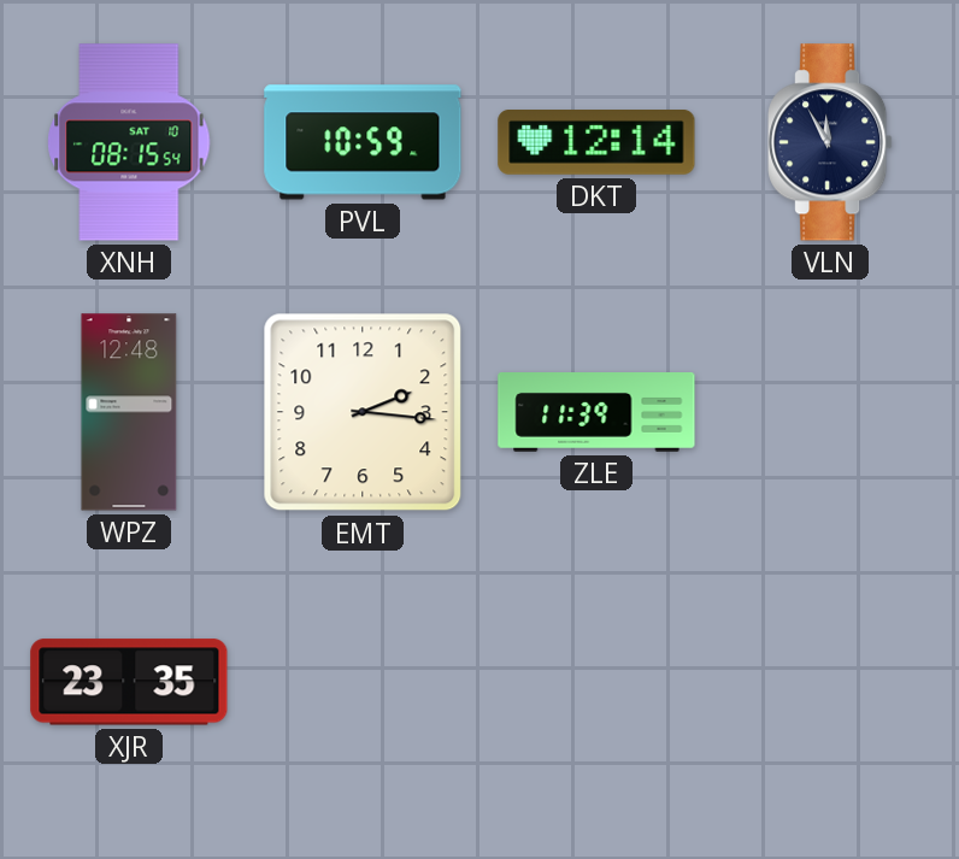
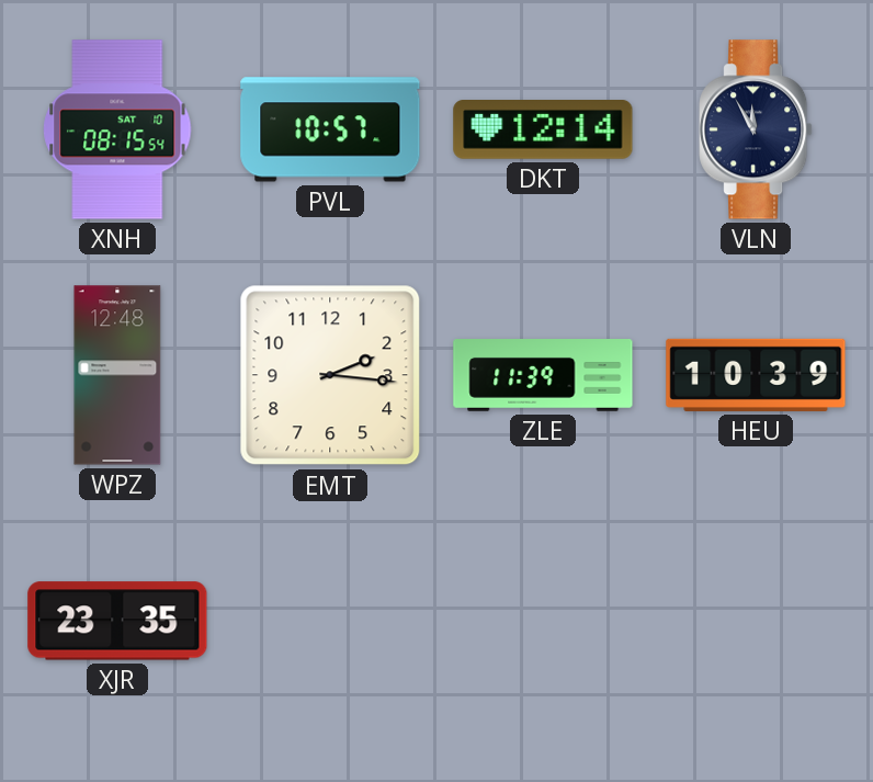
PVL: 10:59 -> 10:57 (330, 129)
HEU: none -> 10:39 (756, 375)
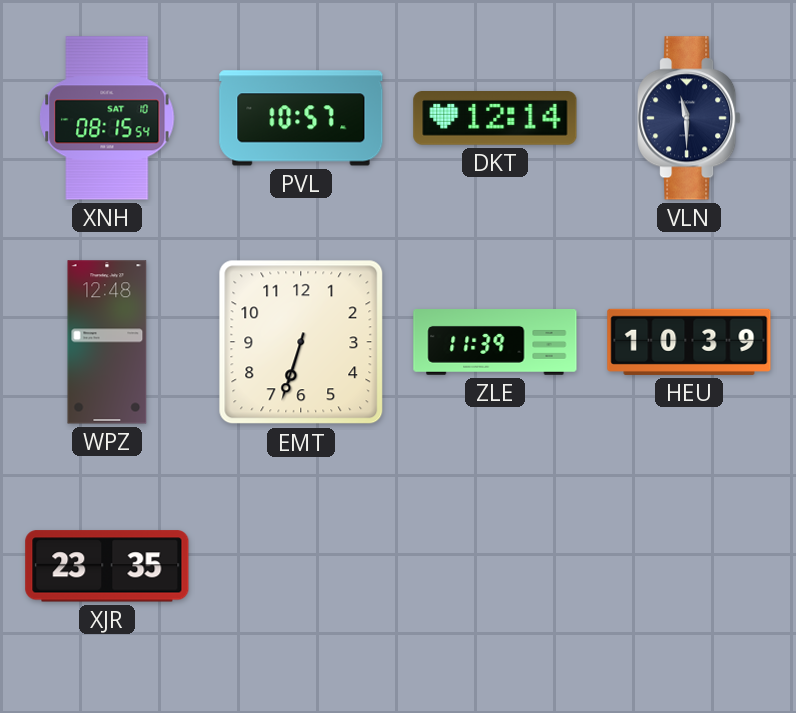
VLN: 11:55 -> 11:30 (689, 118)
EMT: 2:16 -> 6:33 (301, 342)
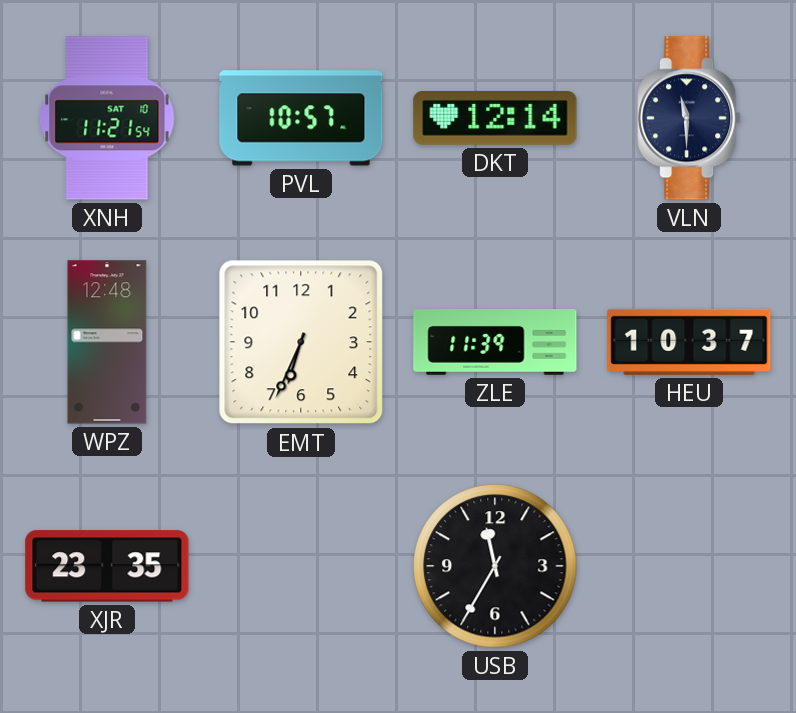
XNH: 08:15 -> 11:21 (107, 118)
EMT: 6:33 -> 6:34 (301, 342)
HEU: 10:39 -> 10:37 (689, 342)
USB: none -> 11:35 (495, 566)
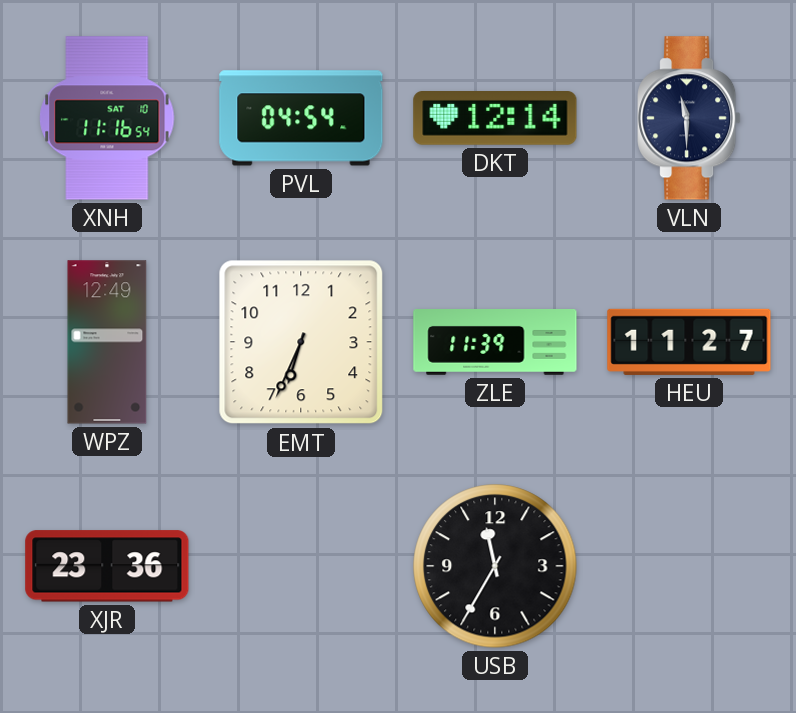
XNH: 11:21 -> 11:16 (107, 118)
PVL: 10:57 -> 04:54 (301, 118)
WPZ: 12:48 -> 12:49 (107, 342)
HEU: 10:37 -> 11:27 (689, 342)
XJR: 23:35 -> 23:36 (107, 566)
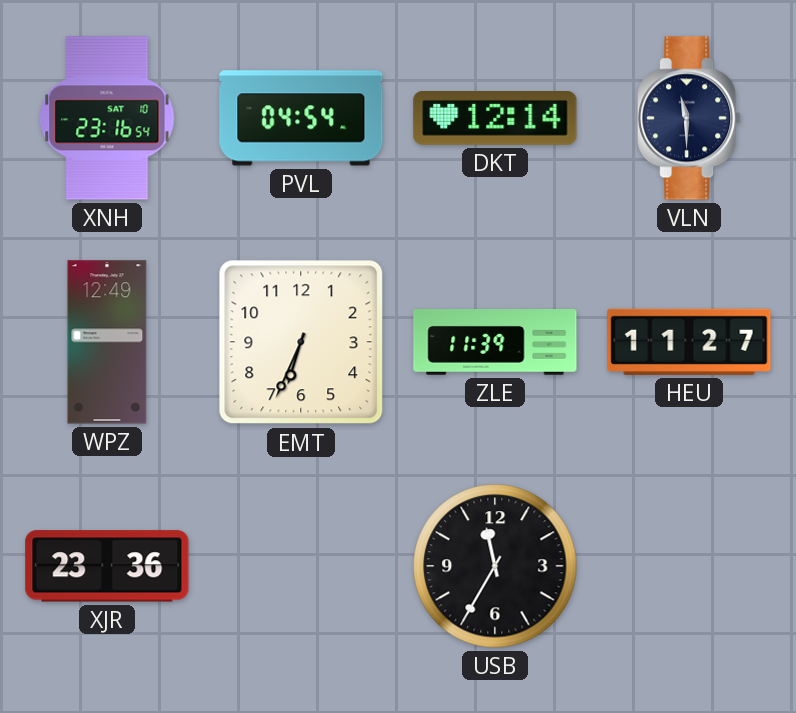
XNH: 11:16 -> 23:16 (107, 118)
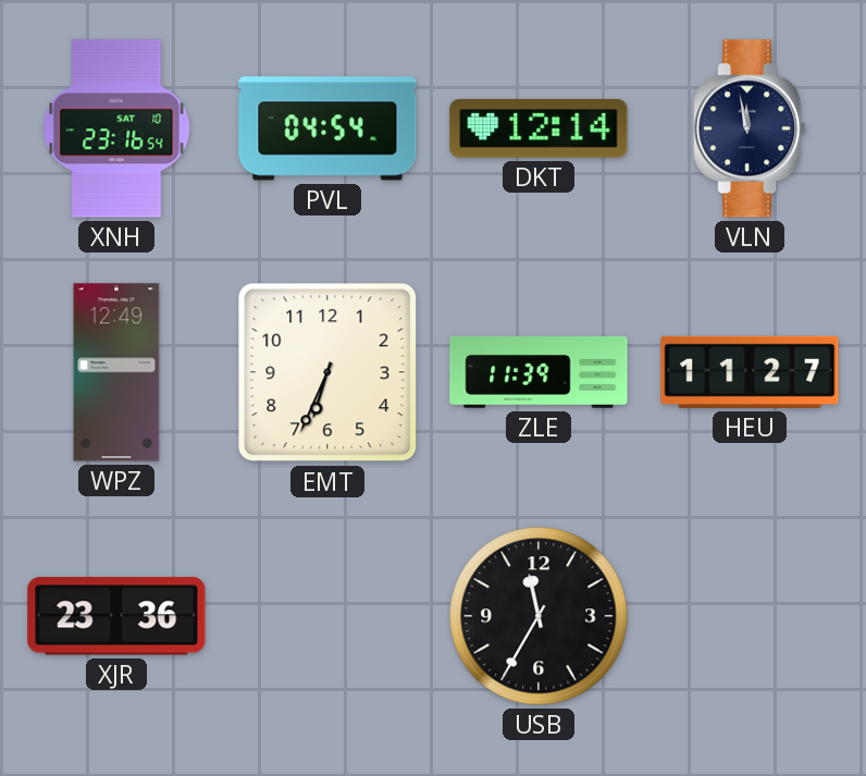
VLN: 11:30 -> 11:58 (750, 128)
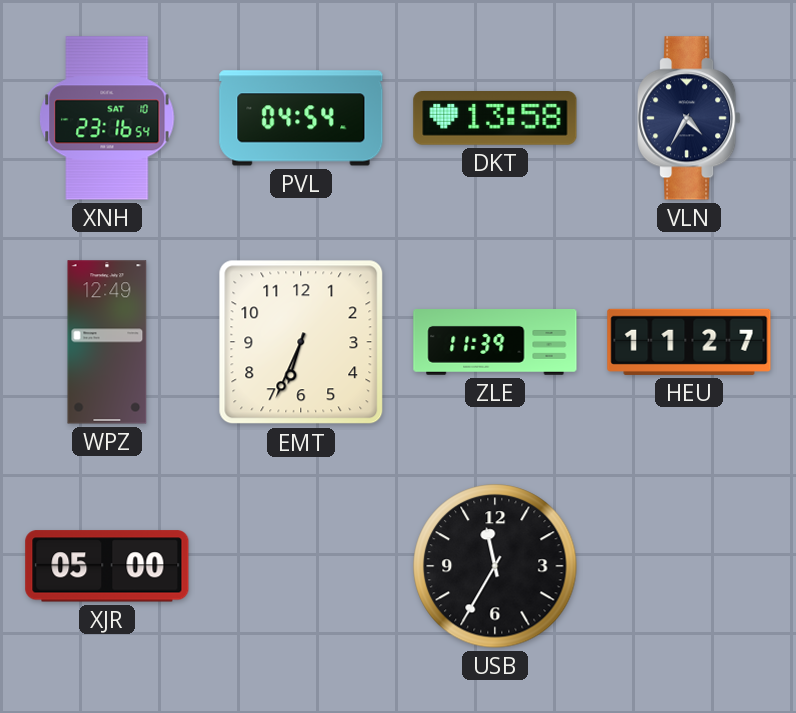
DKT: 12:14 -> 13:58 (495, 119)
VLN: 11:58 -> 4:35 (689, 118)
XJR: 23:36 -> 05:00 (107, 566)
